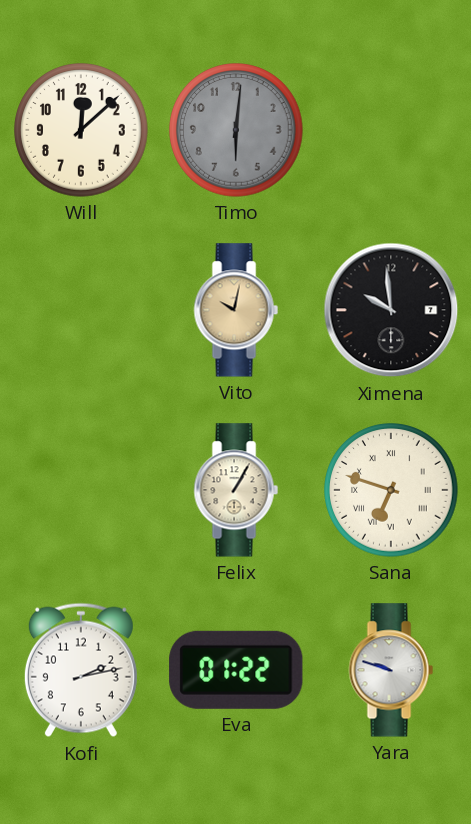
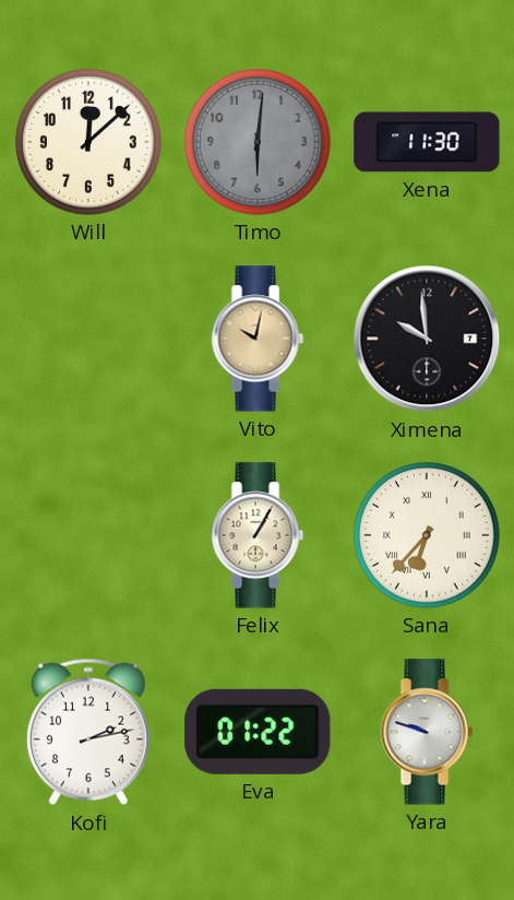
Xena: none -> 11:30 (427, 142)
Sana: 6:48 -> 6:37 (427, 535)
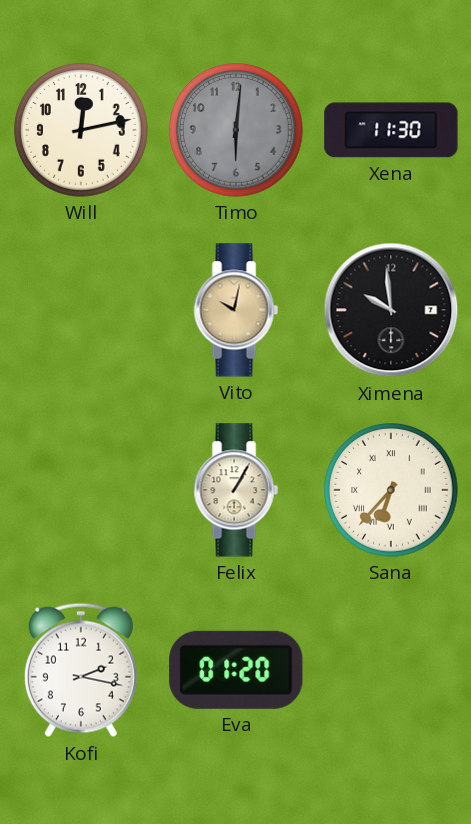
Will: 12:08 -> 12:13 (81, 130)
Kofi: 2:13 -> 2:17 (81, 670)
Eva: 01:22 -> 01:20 (236, 670)
Yara: 9:48 -> none (427, 732)
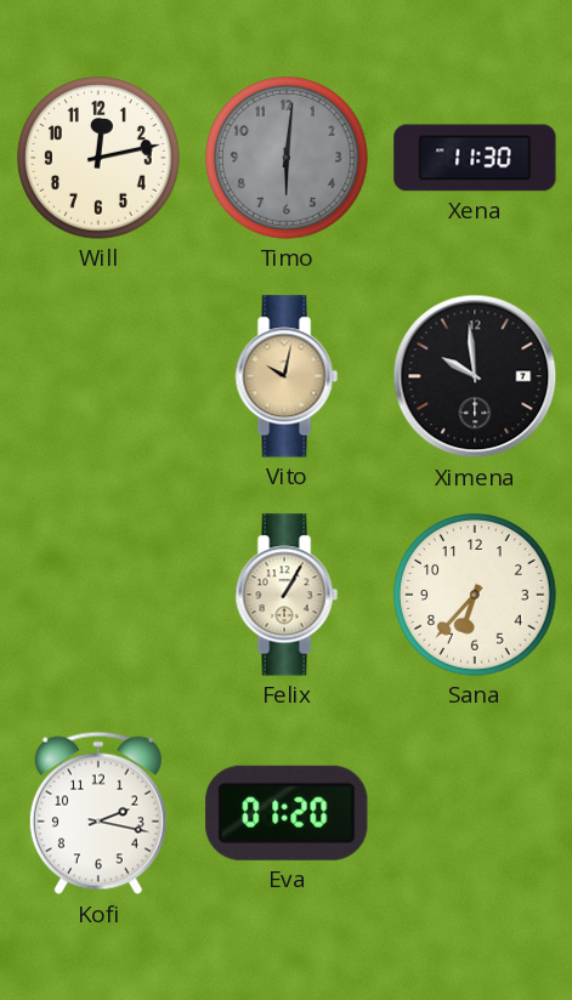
Sana numerals: Roman -> Arabic (475, 595)
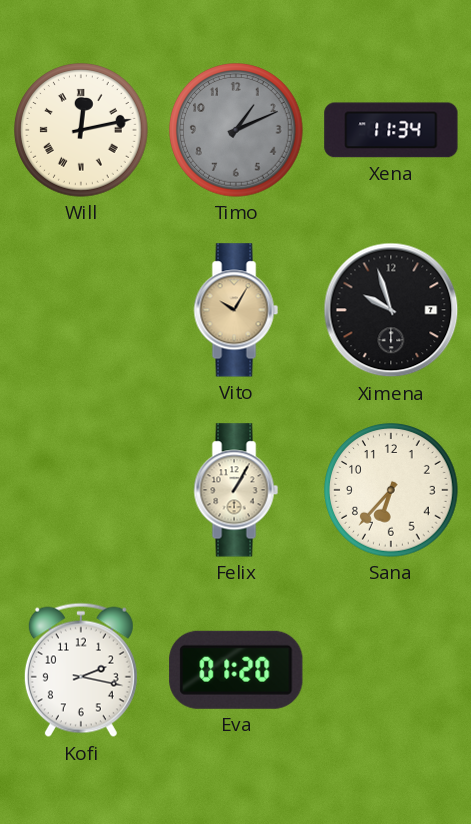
Will numerals: Arabic -> Roman (81, 130)
Timo: 6:01 -> 1:11 (236, 130)
Xena: 11:30 -> 11:34 (391, 130)
Vito: 10:02 -> 10:05 (236, 310)
Ximena: 9:59 -> 9:57 (391, 310)
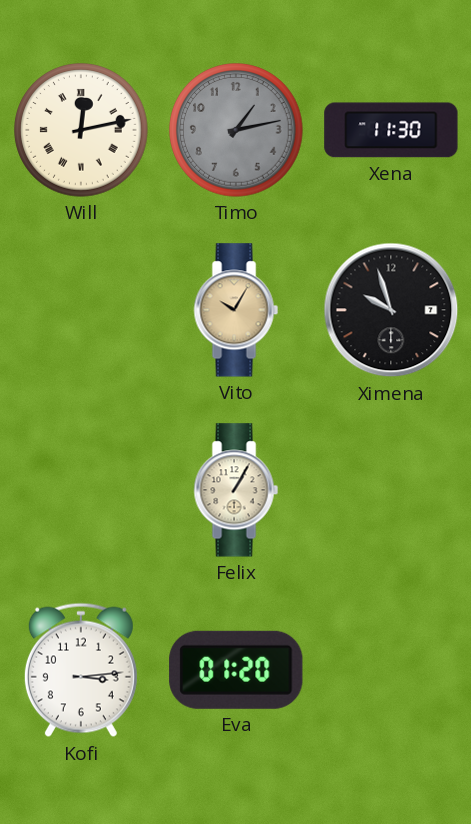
Timo: 1:11 -> 1:13 (236, 130)
Xena: 11:34 -> 11:30 (391, 130)
Sana: 6:37 -> none (391, 490)
Kofi: 2:17 -> 3:14 (81, 670)
